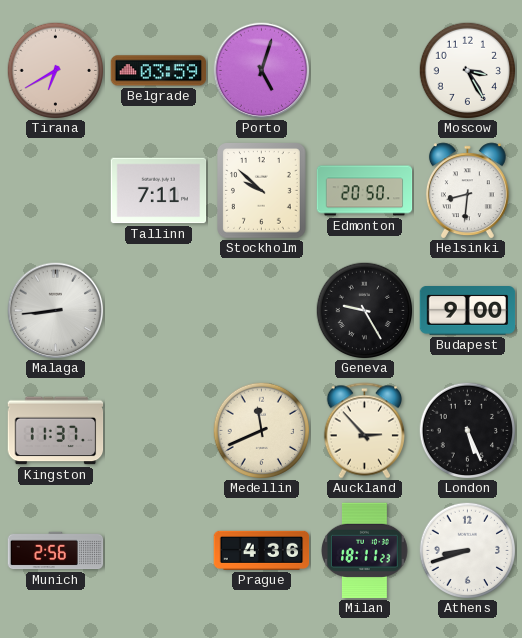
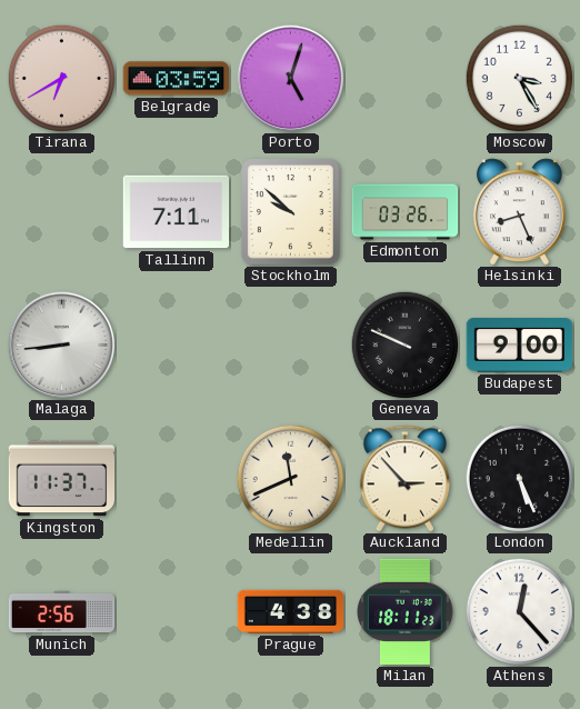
Edmonton: 20:50 -> 03:26 (406, 212)
Helsinki: 8:31 -> 8:26 (519, 211)
Geneva: 9:25 -> 9:49 (404, 344)
Prague: 4:36 -> 4:38 (291, 611)
Athens: 8:42 -> 12:23 (519, 611)
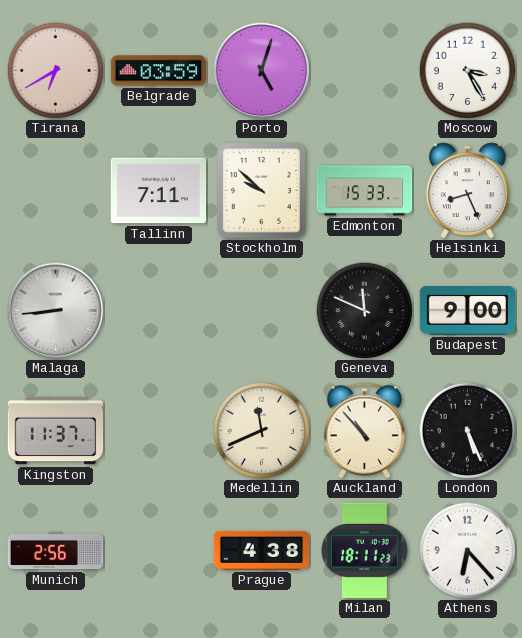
Edmonton: 03:26 -> 15:33 (365, 191)
Geneva: 9:49 -> 11:49 (364, 310)
Auckland: 2:53 -> 10:53 (364, 431)
Athens: 12:23 -> 6:23 (467, 550)
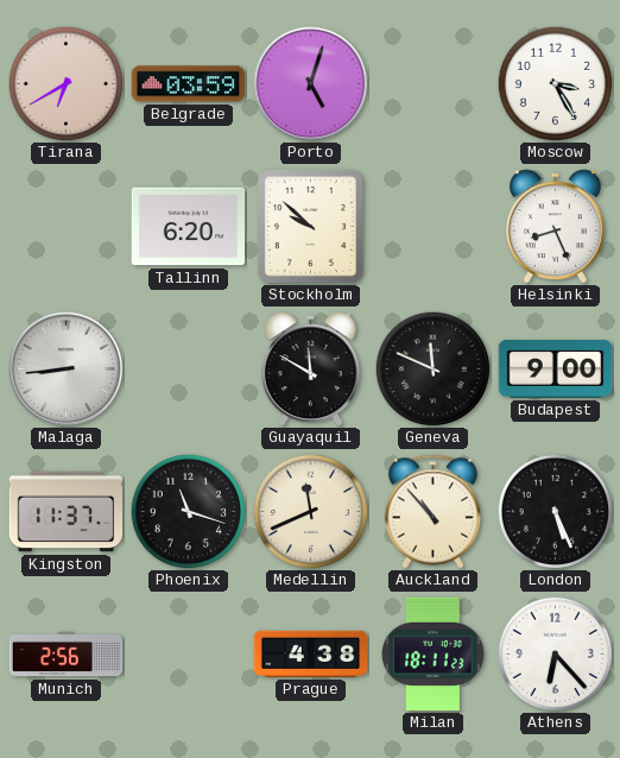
Tallinn: 7:11 -> 6:20 (189, 227)
Edmonton: 15:33 -> none (365, 191)
Guayaquil: none -> 11:50 (310, 368)
Phoenix: none -> 11:18 (188, 511)
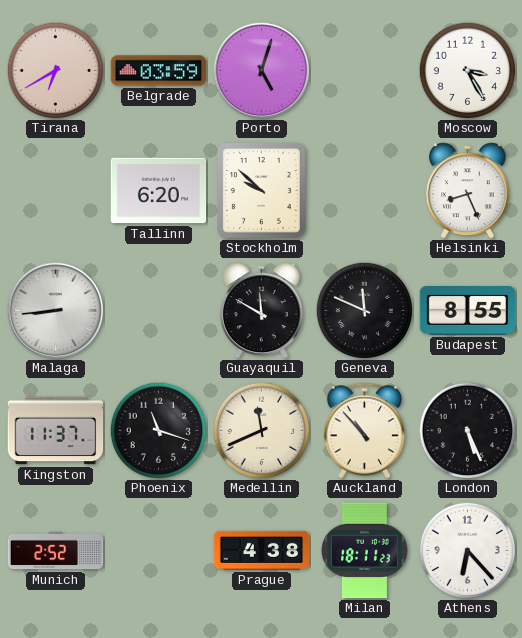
Budapest: 9:00 -> 8:55 (468, 311)
Munich: 2:56 -> 2:52 (56, 551)
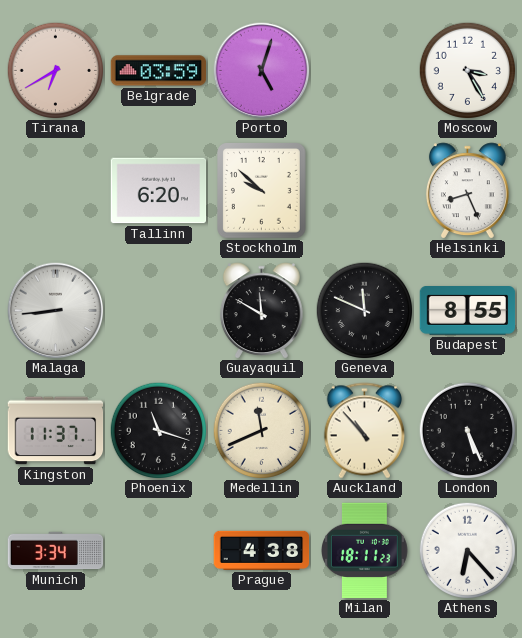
Munich: 2:52 -> 3:34 (56, 551)
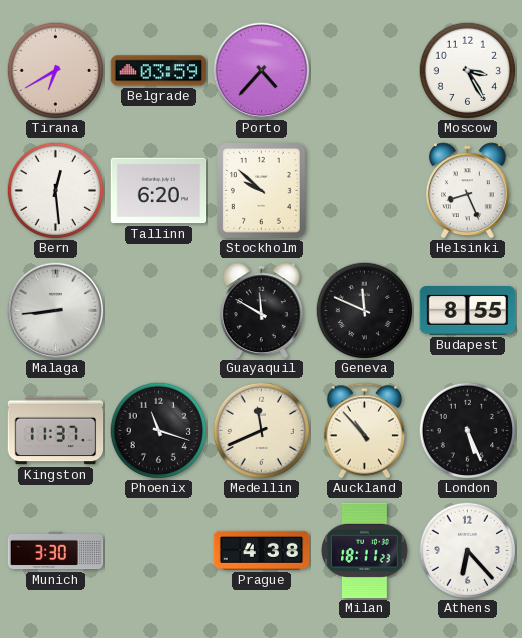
Porto: 5:03 -> 4:37 (262, 71)
Bern: none -> 12:29 (55, 190)
Munich: 3:34 -> 3:30 (56, 551)
